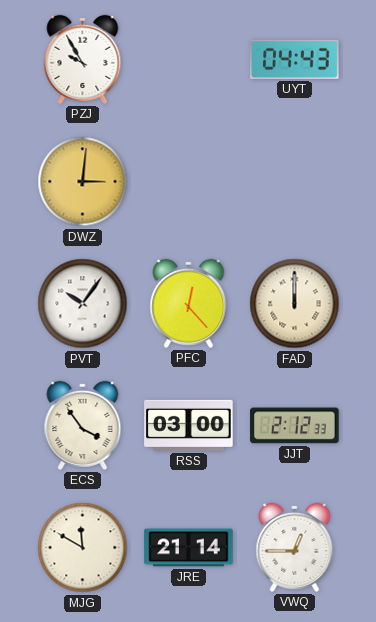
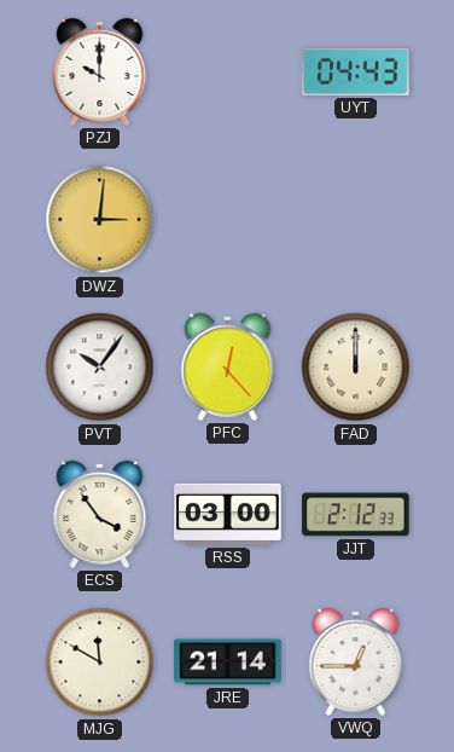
PZJ: 9:55 -> 10:00 (100, 71)
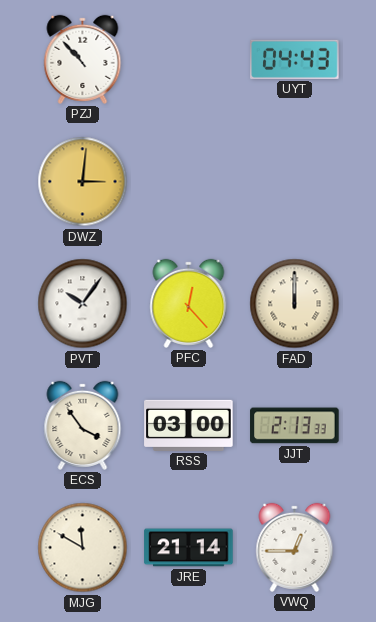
PZJ: 10:00 -> 10:53 (83, 59)
JJT: 2:12 -> 2:13 (295, 426)
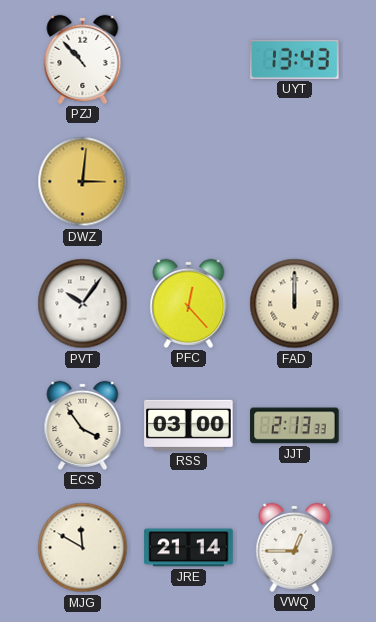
UYT: 04:43 -> 13:43 (295, 59)
